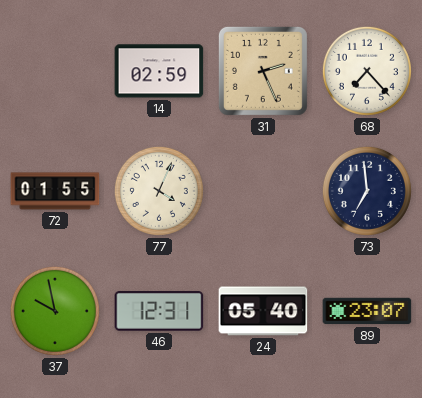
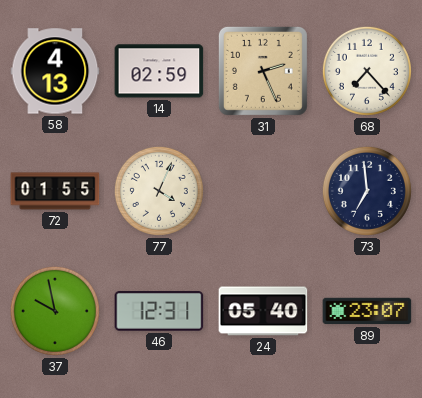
58: none -> 4:13 (55, 71)
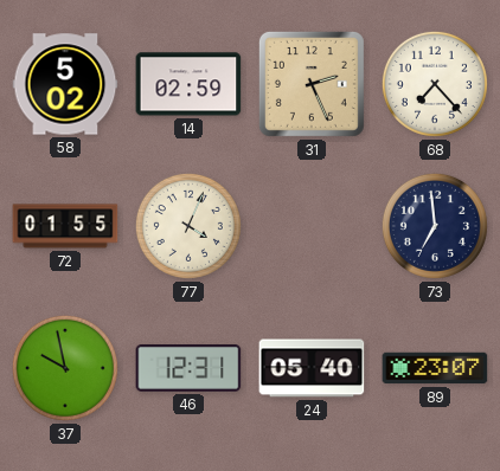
58: 4:13 -> 5:02 (65, 84)
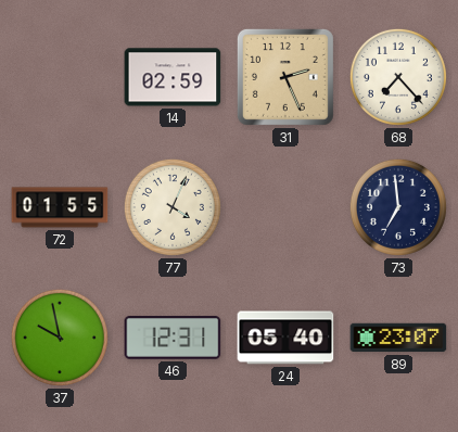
58: 5:02 -> none (65, 84)
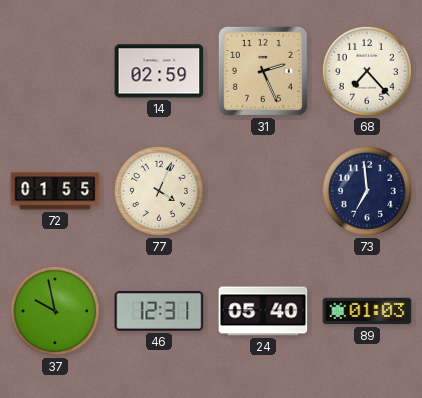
89: 23:07 -> 01:03 (367, 311)
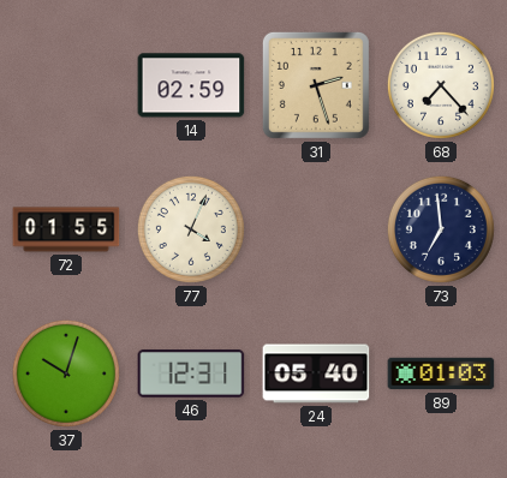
31: 2:26 -> 2:27 (316, 85)
37: 9:58 -> 10:03 (66, 374)
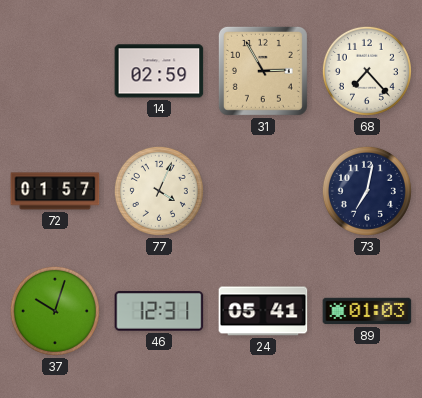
31: 2:27 -> 2:55 (263, 71)
72: 01:55 -> 01:57 (55, 191)
73: 6:59 -> 7:02 (367, 191)
24: 05:40 -> 05:41 (263, 311)
